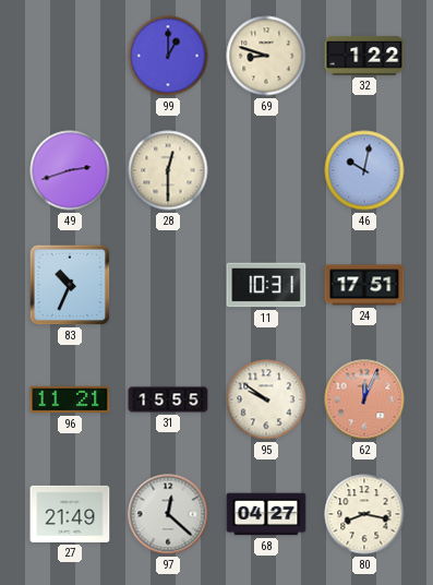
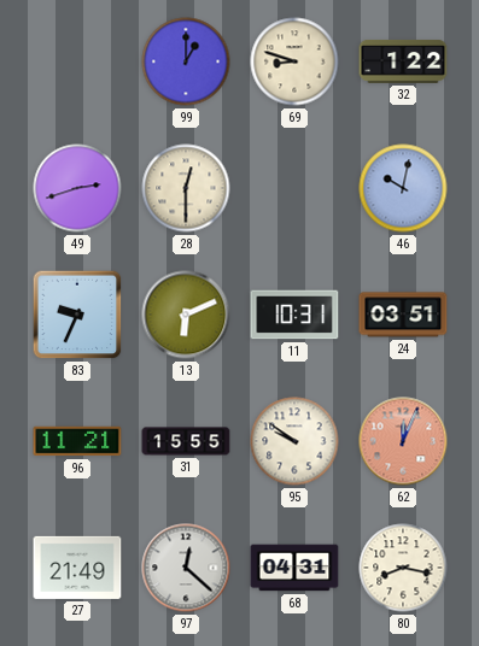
83: 10:34 -> 9:34 (77, 315)
13: none -> 6:11 (186, 315)
24: 17:51 -> 03:51 (403, 315)
68: 04:27 -> 04:31 (294, 568)
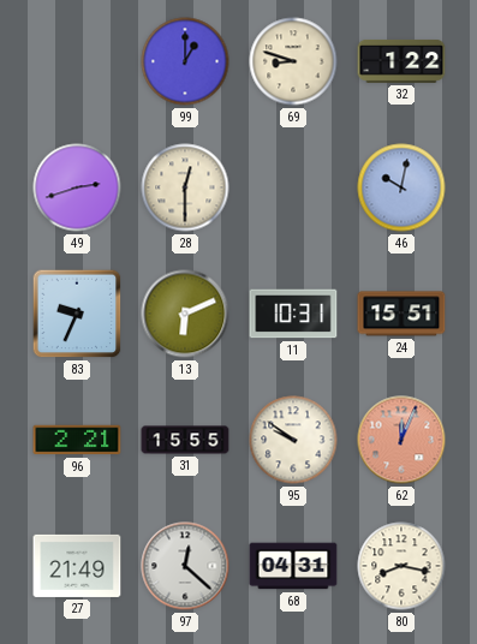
24: 03:51 -> 15:51 (401, 314)
96: 11:21 -> 2:21 (77, 440)
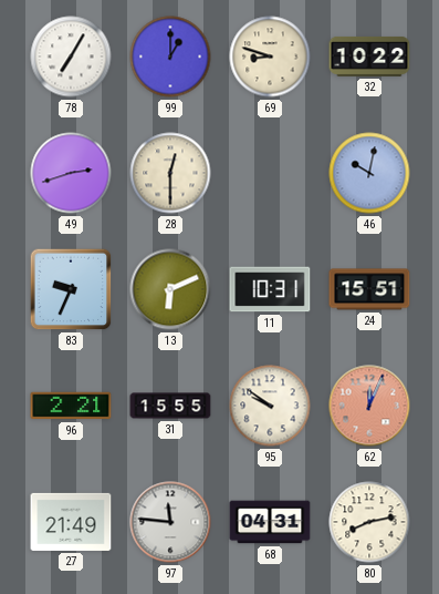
78: none -> 7:05 (71, 57)
32: 1:22 -> 10:22 (369, 57)
97: 12:22 -> 11:46 (170, 522)
80: 8:17 -> 8:13 (369, 522)
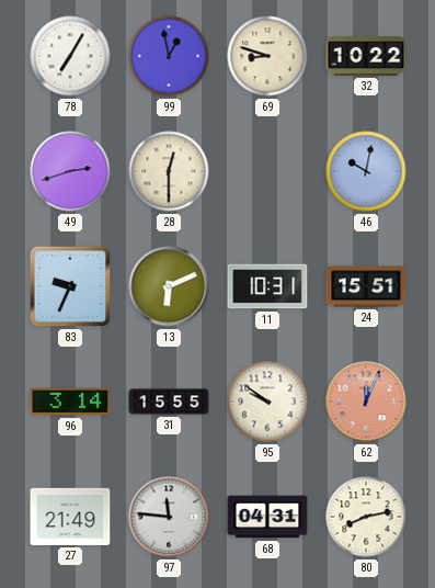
99: 1:00 -> 12:58 (169, 56)
96: 2:21 -> 3:14 (70, 402)
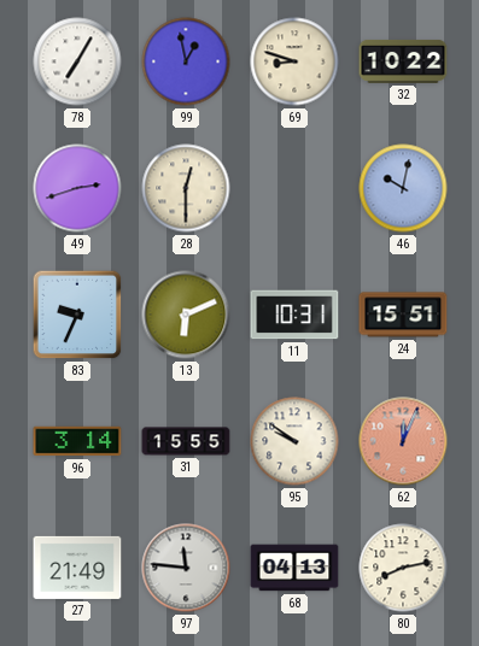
68: 04:31 -> 04:13 (294, 568)
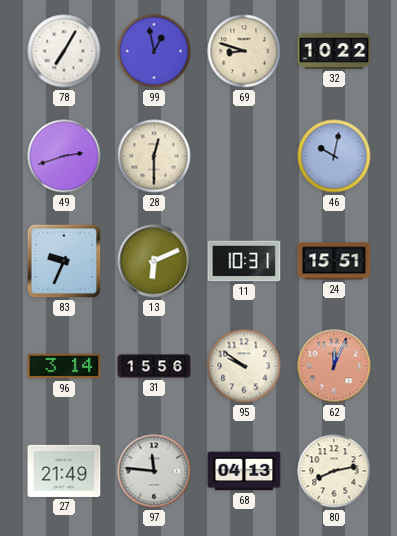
31: 15:55 -> 15:56 (154, 366)
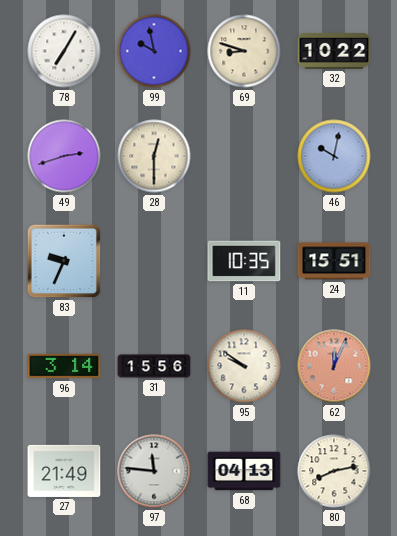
99: 12:58 -> 9:58 (154, 51)
13: 6:11 -> none (154, 261)
11: 10:31 -> 10:35 (244, 261)
